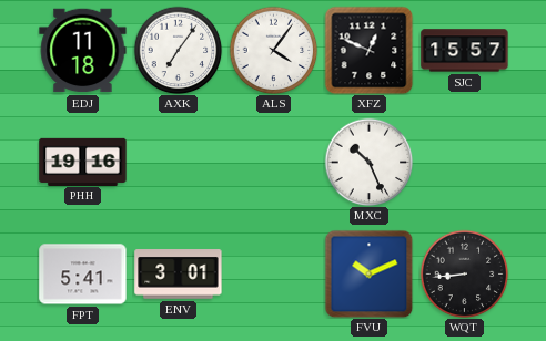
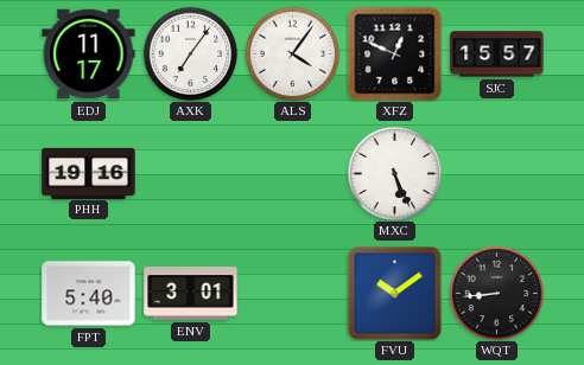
EDJ: 11:18 -> 11:17 (89, 55)
MXC: 10:26 -> 5:26 (394, 173)
FPT: 5:41 -> 5:40 (89, 294)
FVU: 10:11 -> 10:09 (394, 293)
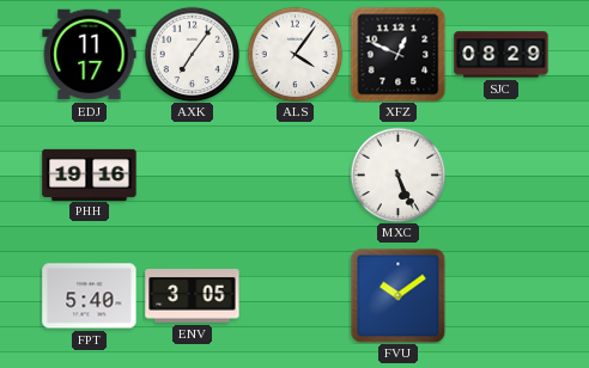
SJC: 15:57 -> 08:29 (502, 55)
ENV: 3:01 -> 3:05 (193, 296)
WQT: 8:44 -> none (496, 293)
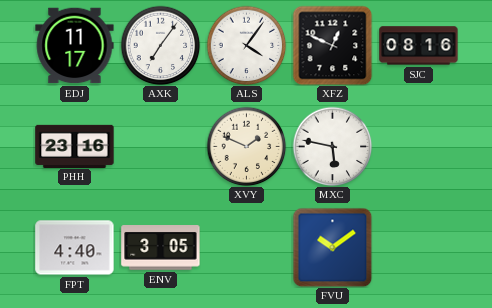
SJC: 08:29 -> 08:16 (419, 46)
PHH: 19:16 -> 23:16 (75, 146)
XVY: none -> 1:49 (246, 146)
MXC: 5:26 -> 5:47 (332, 146)
FPT: 5:40 -> 4:40 (75, 248)
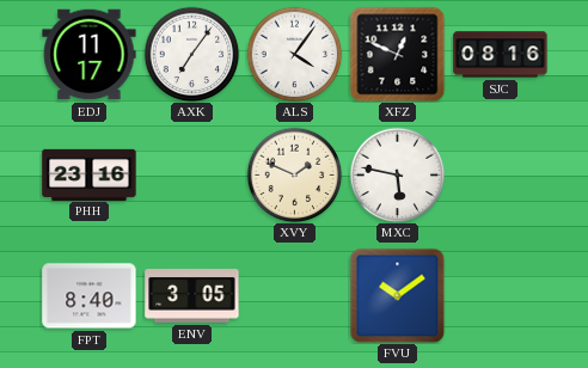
FPT: 4:40 -> 8:40 (90, 296)
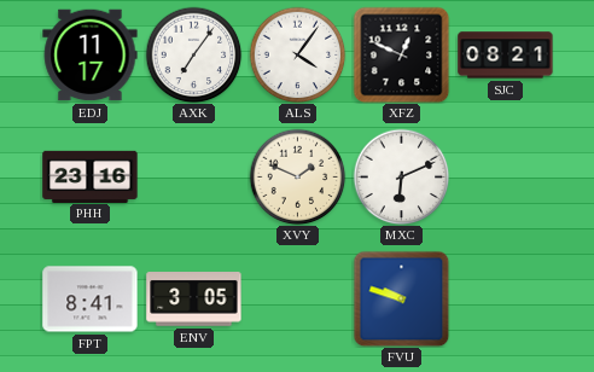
SJC: 08:16 -> 08:21 (506, 56)
MXC: 5:47 -> 6:11 (401, 176)
FPT: 8:40 -> 8:41 (91, 300)
FVU: 10:09 -> 9:48 (401, 298)
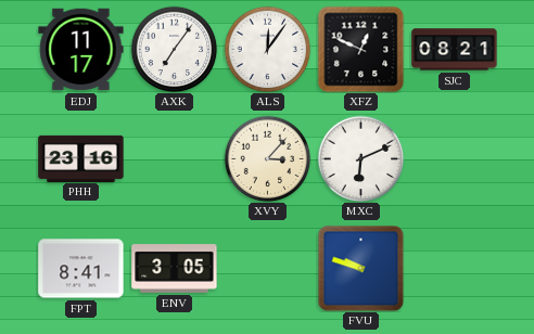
ALS: 4:06 -> 12:06 (267, 49)
XVY: 1:49 -> 3:07 (267, 158)
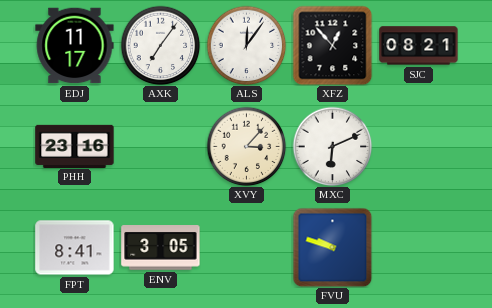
XFZ: 12:49 -> 12:53 (332, 45)
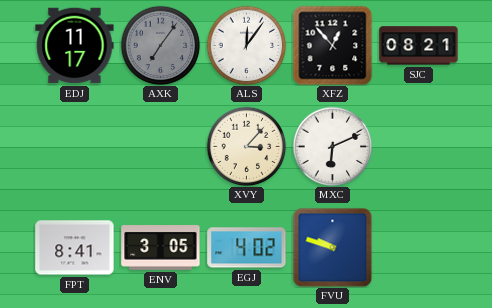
AXK dial: white -> grey (160, 45)
PHH: 23:16 -> none (75, 146)
EGJ: none -> 4:02 (247, 248)
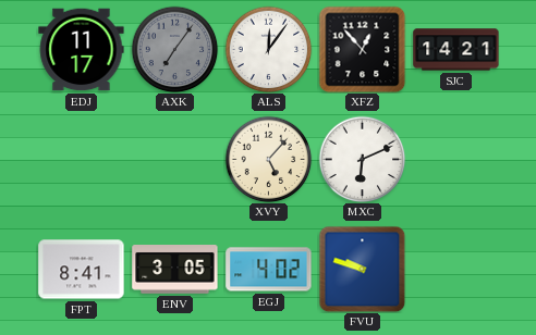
SJC: 08:21 -> 14:21 (456, 50)
XVY: 3:07 -> 5:07 (268, 159)
